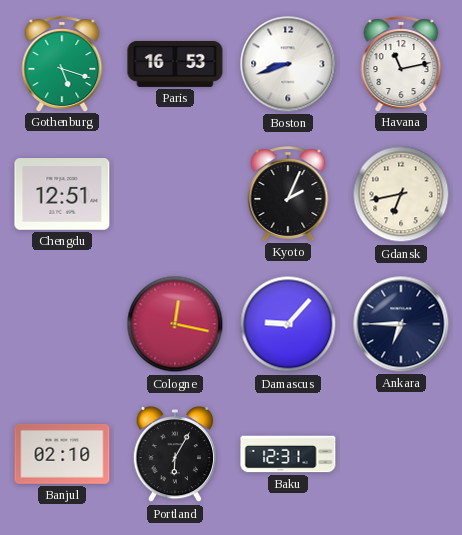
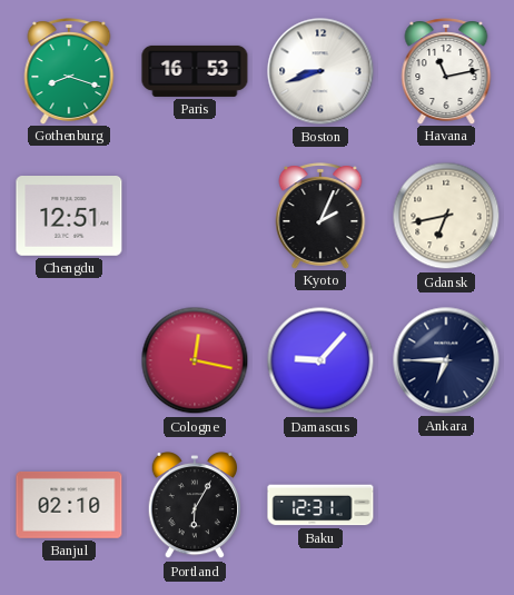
Gothenburg: 5:18 -> 8:18 (69, 71)
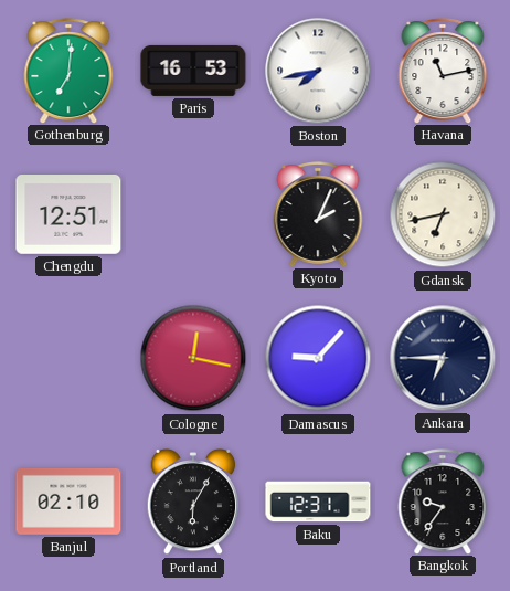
Gothenburg: 8:18 -> 7:01 (68, 71)
Boston: 8:42 -> 7:43 (318, 71)
Bangkok: none -> 9:36 (443, 502)
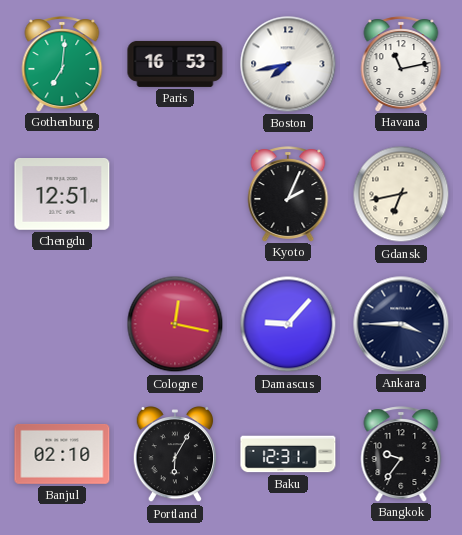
Ankara: 6:45 -> 3:45 (401, 324)
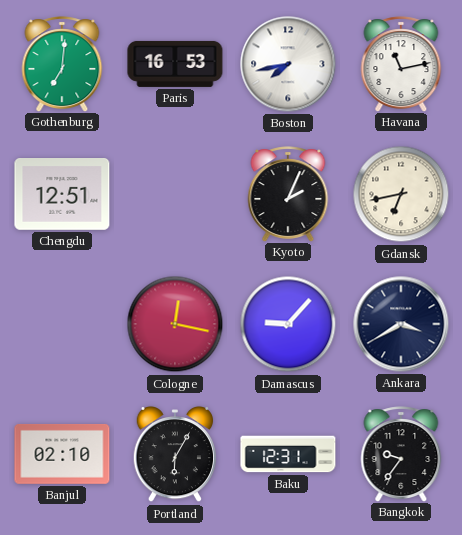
Ankara: 3:45 -> 3:40 (401, 324)
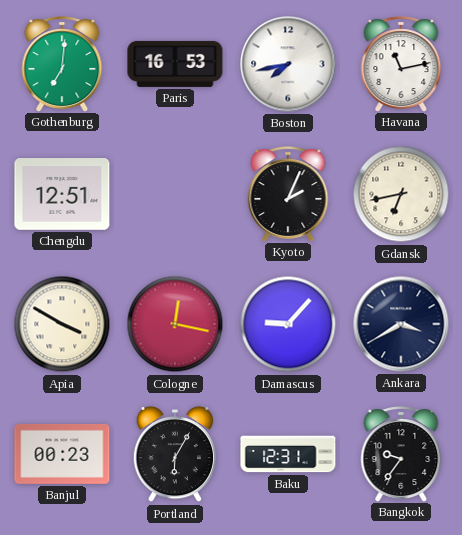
Apia: none -> 3:50 (62, 324)
Banjul: 02:10 -> 00:23 (62, 454)
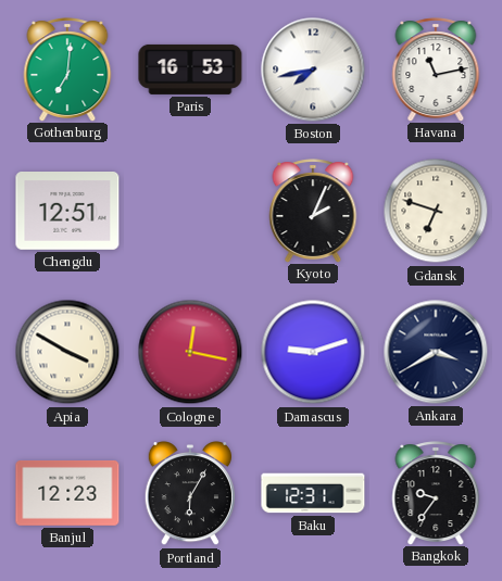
Gdansk: 6:43 -> 6:48 (436, 211)
Damascus: 9:07 -> 9:12 (313, 352)
Banjul: 00:23 -> 12:23 (67, 493)
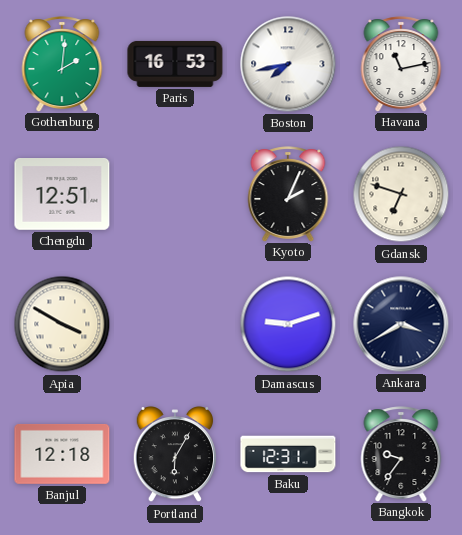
Gothenburg: 7:01 -> 2:01 (62, 64)
Cologne: 12:17 -> none (190, 352)
Banjul: 12:23 -> 12:18 (62, 454)
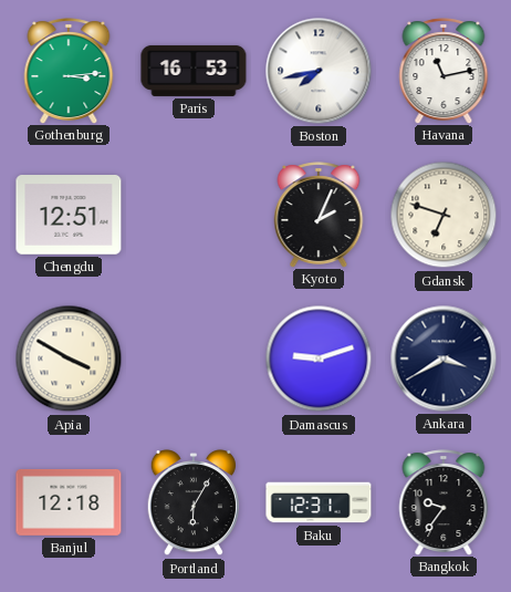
Gothenburg: 2:01 -> 3:14 (69, 71)
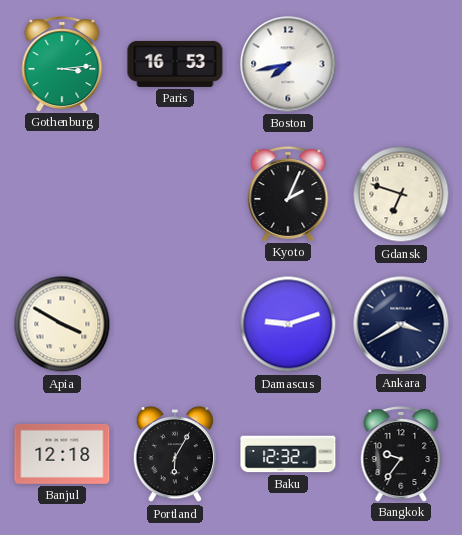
Havana: 11:13 -> none (444, 71)
Chengdu: 12:51 -> none (69, 216)
Baku: 12:31 -> 12:32 (288, 454)
